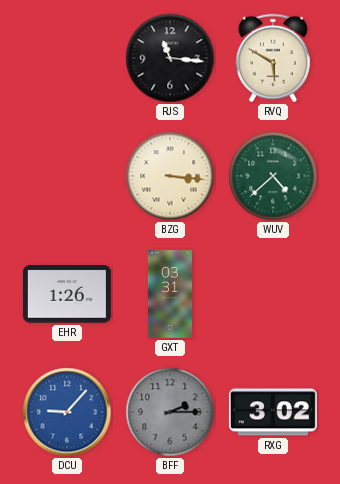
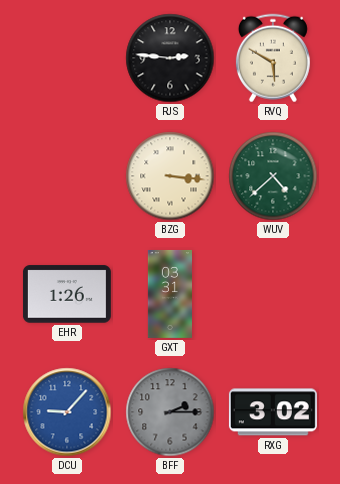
RJS: 11:16 -> 2:46 (170, 58)
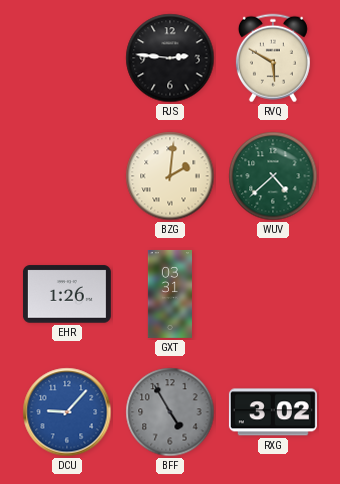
BZG: 3:16 -> 2:01 (170, 176)
BFF: 2:15 -> 4:55 (170, 412)
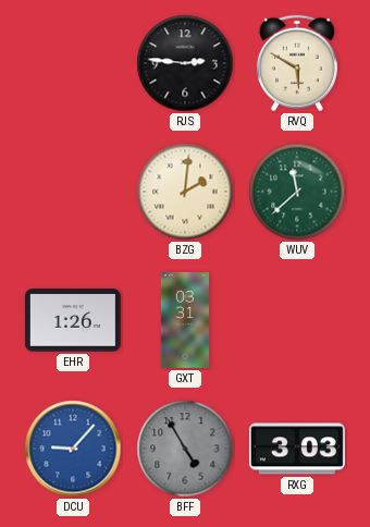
WUV: 4:38 -> 11:38 (297, 192)
RXG: 3:02 -> 3:03 (297, 449)
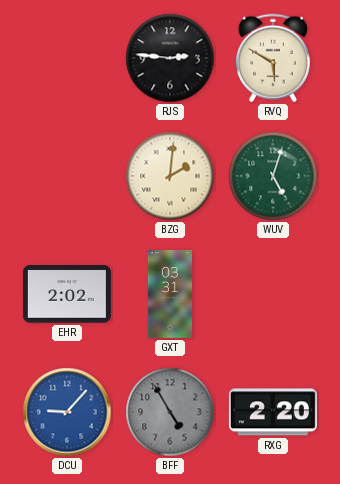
WUV: 11:38 -> 5:03 (273, 176)
EHR: 1:26 -> 2:02 (67, 294)
RXG: 3:03 -> 2:20 (273, 412)
